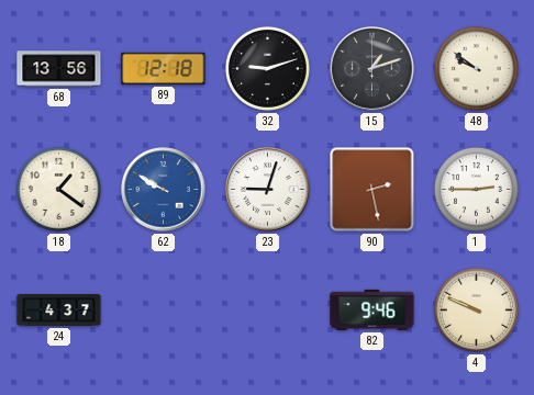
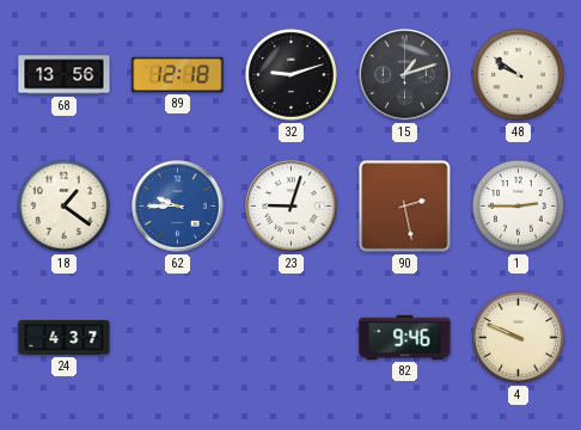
62: 9:50 -> 9:45 (178, 207)
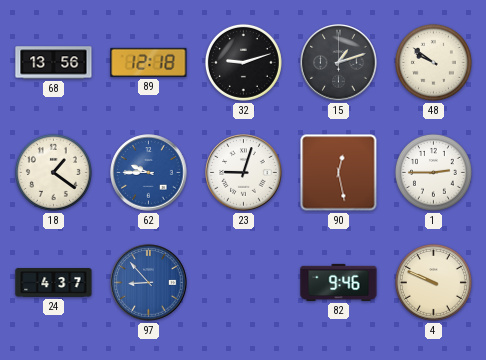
90: 2:28 -> 12:28 (339, 173)
97: none -> 8:53 (149, 283)
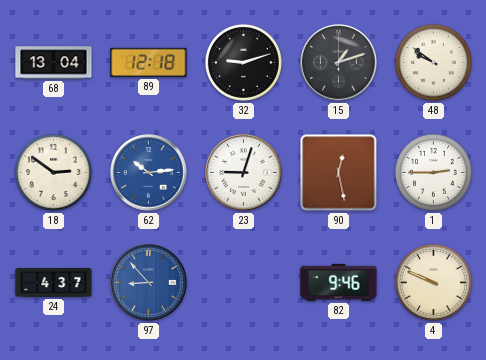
68: 13:56 -> 13:04 (54, 63)
18: 1:21 -> 2:51 (53, 172)
62: 9:45 -> 10:14 (149, 173)
